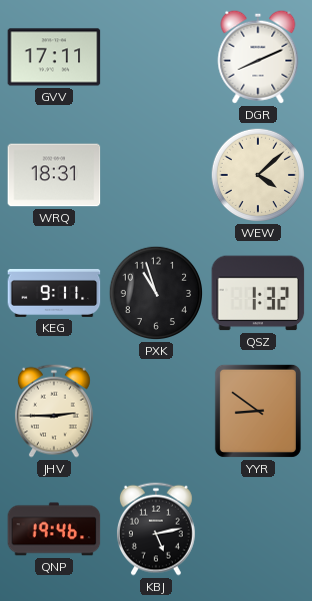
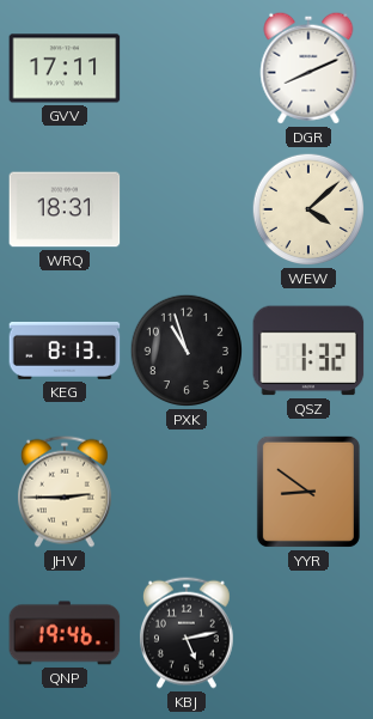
KEG: 9:11 -> 8:13 (65, 351)
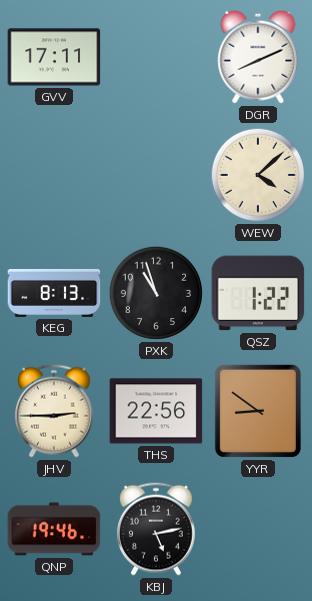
WRQ: 18:31 -> none (65, 209)
QSZ: 1:32 -> 1:22 (258, 293)
THS: none -> 22:56 (156, 411)
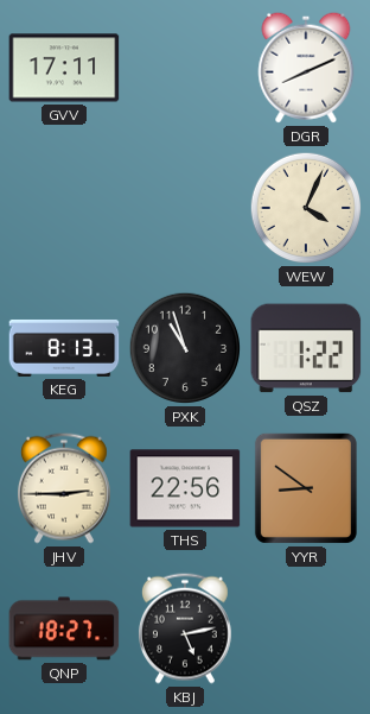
WEW: 4:08 -> 4:04 (306, 208)
QNP: 19:46 -> 18:27 (64, 628)
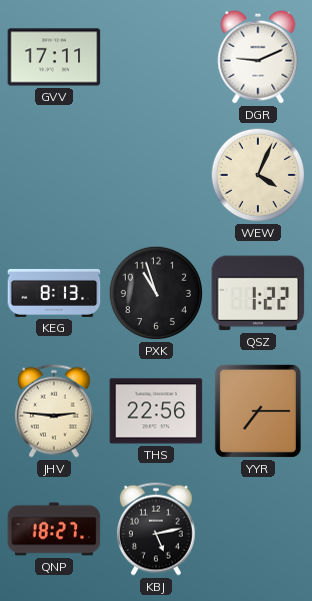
DGR: 8:11 -> 9:11 (258, 57)
JHV: 2:45 -> 2:46 (54, 411)
YYR: 8:51 -> 7:15 (258, 411)
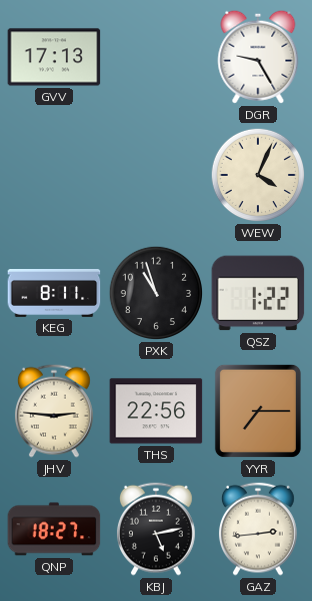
GVV: 17:11 -> 17:13 (54, 57)
DGR: 9:11 -> 9:25 (258, 57)
KEG: 8:13 -> 8:11 (54, 293)
GAZ: none -> 2:44 (258, 529)
